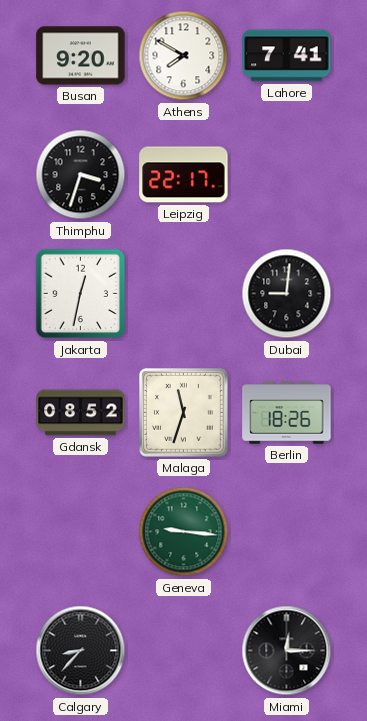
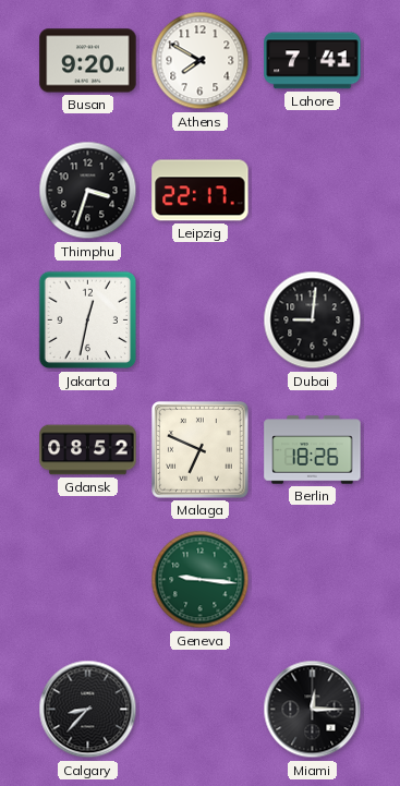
Malaga: 11:33 -> 6:49 (201, 450)
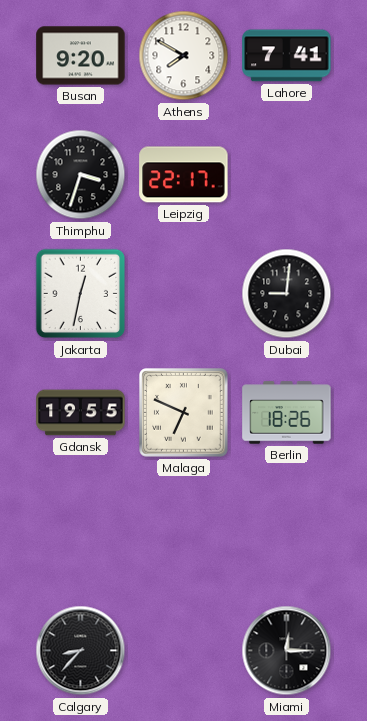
Gdansk: 08:52 -> 19:55 (81, 413)
Geneva: 9:16 -> none (201, 580)
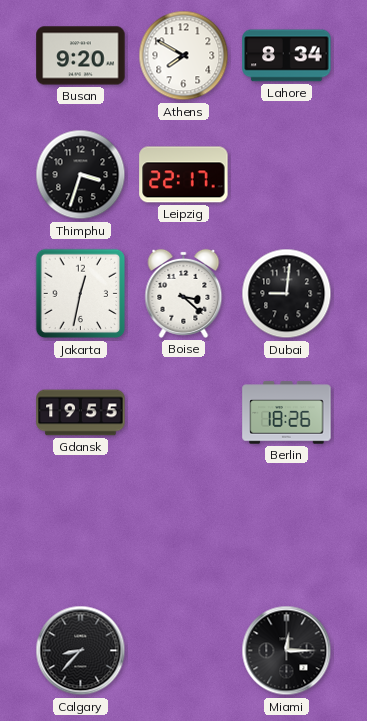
Lahore: 7:41 -> 8:34 (287, 56)
Boise: none -> 3:22 (184, 293)
Malaga: 6:49 -> none (184, 413)
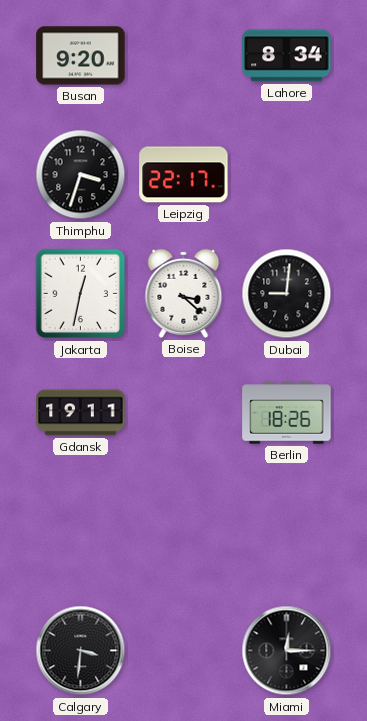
Athens: 7:50 -> none (184, 56)
Gdansk: 19:55 -> 19:11 (81, 413)
Calgary: 8:37 -> 3:31 (81, 651)
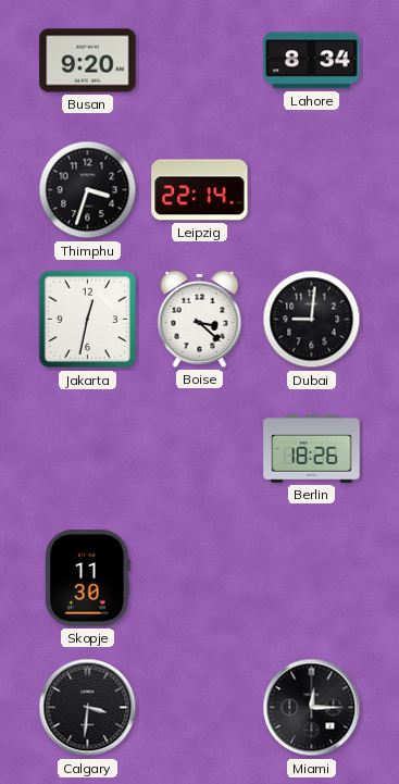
Leipzig: 22:17 -> 22:14 (200, 190)
Gdansk: 19:11 -> none (81, 413)
Skopje: none -> 11:30 (88, 578)
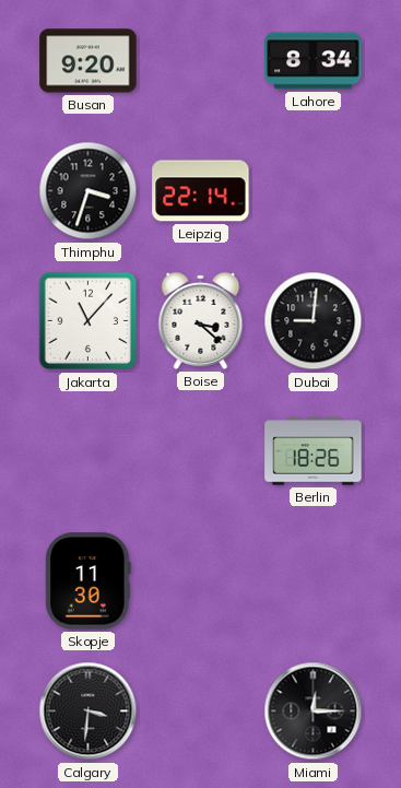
Jakarta: 12:32 -> 11:07 (89, 321)
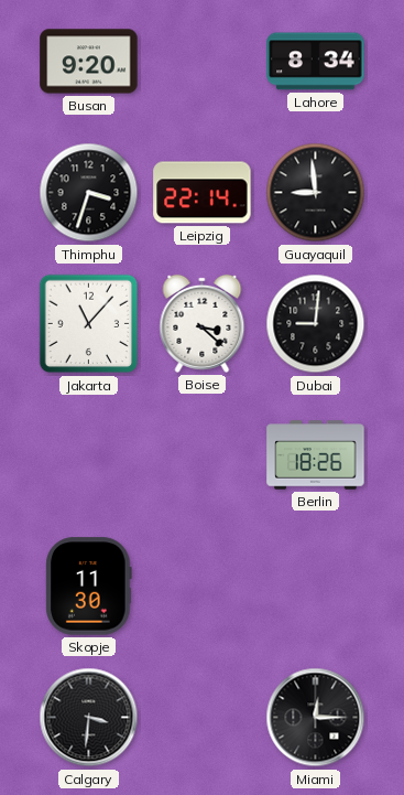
Guayaquil: none -> 8:59 (316, 193)
